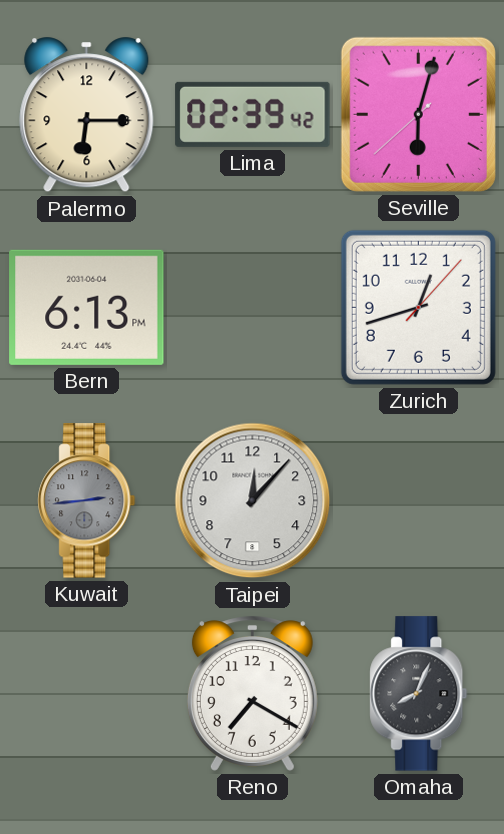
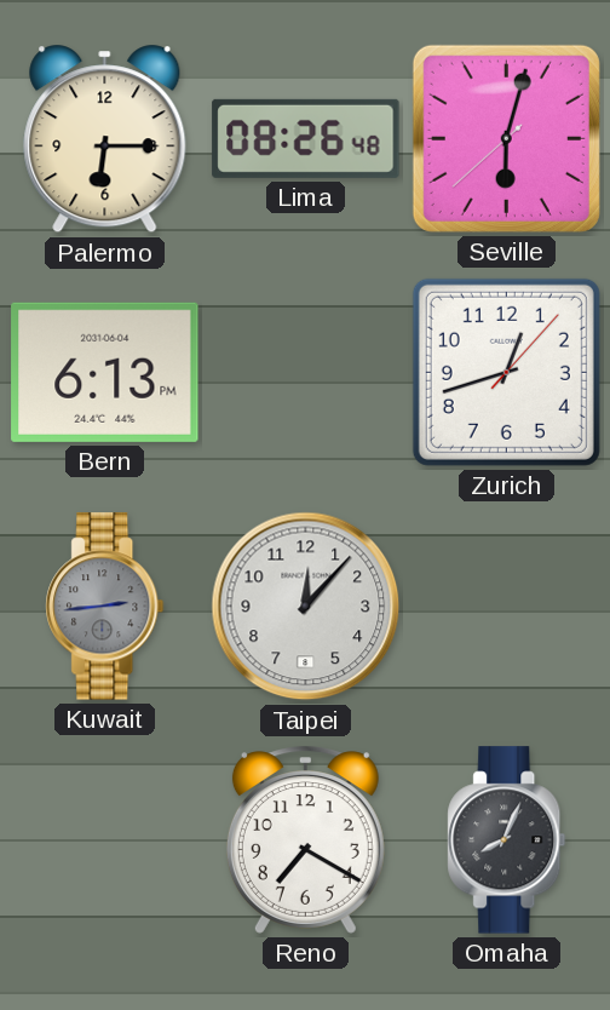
Lima: 02:39 -> 08:26 (306, 138)
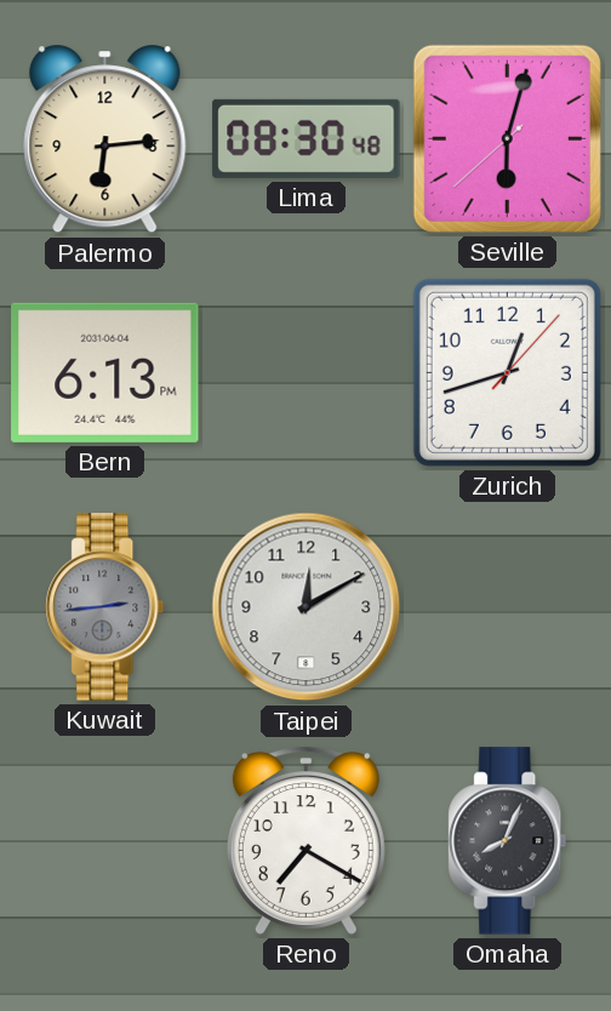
Palermo: 6:15 -> 6:14 (105, 139)
Lima: 08:26 -> 08:30 (307, 138)
Taipei: 12:07 -> 12:10 (307, 607)
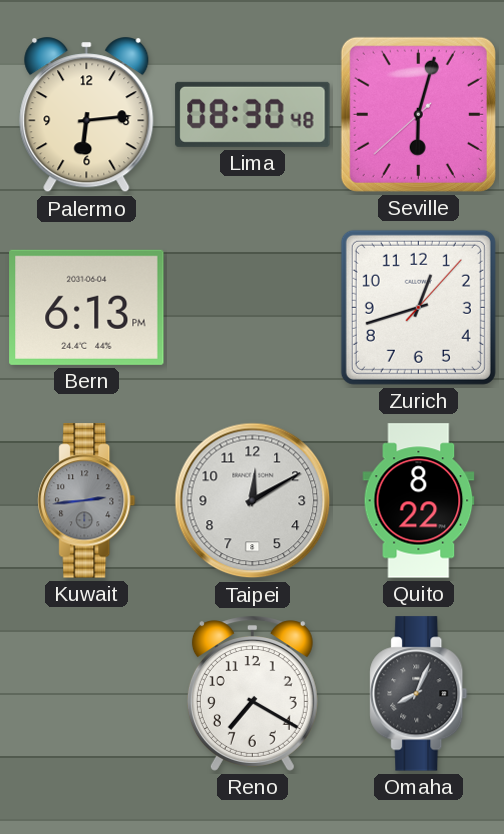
Quito: none -> 8:22 (419, 501)
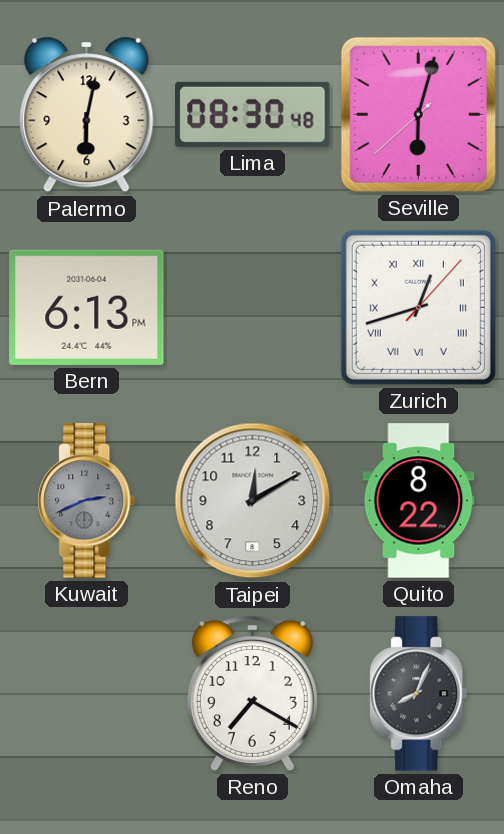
Palermo: 6:14 -> 6:02 (87, 115)
Zurich numerals: Arabic -> Roman (418, 307)
Kuwait: 2:44 -> 2:41 (87, 501)
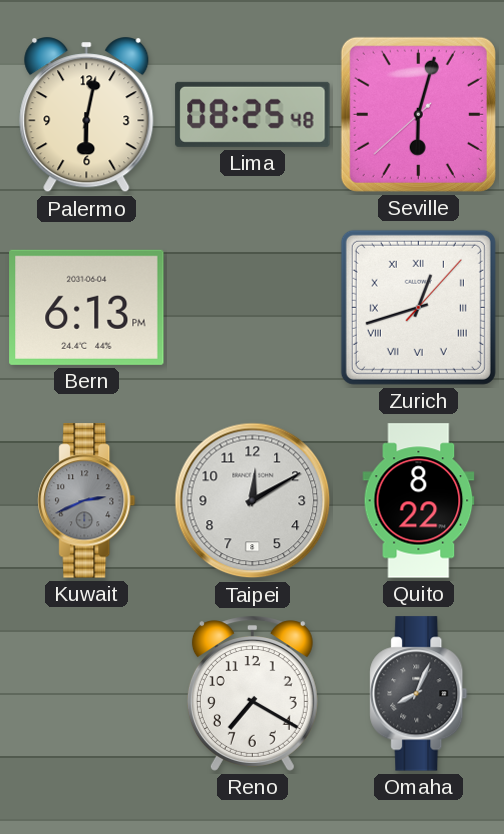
Lima: 08:30 -> 08:25 (253, 114)
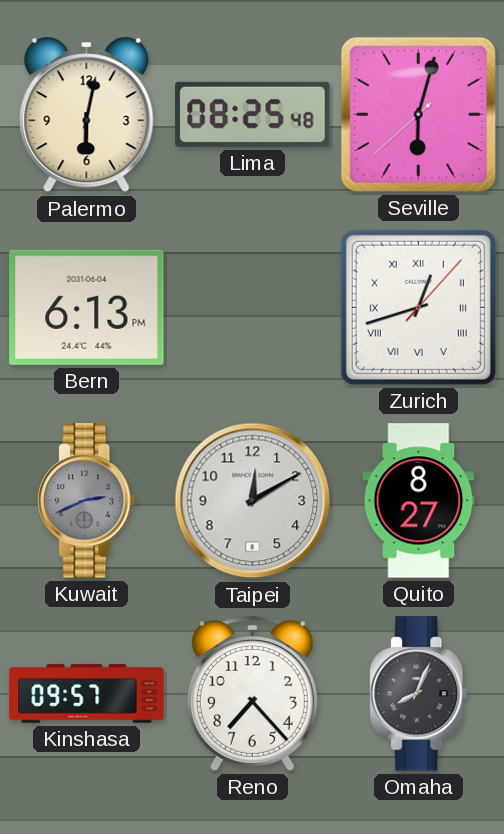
Quito: 8:22 -> 8:27 (419, 501)
Kinshasa: none -> 09:57 (87, 694)
Reno: 7:20 -> 7:23 (252, 694)
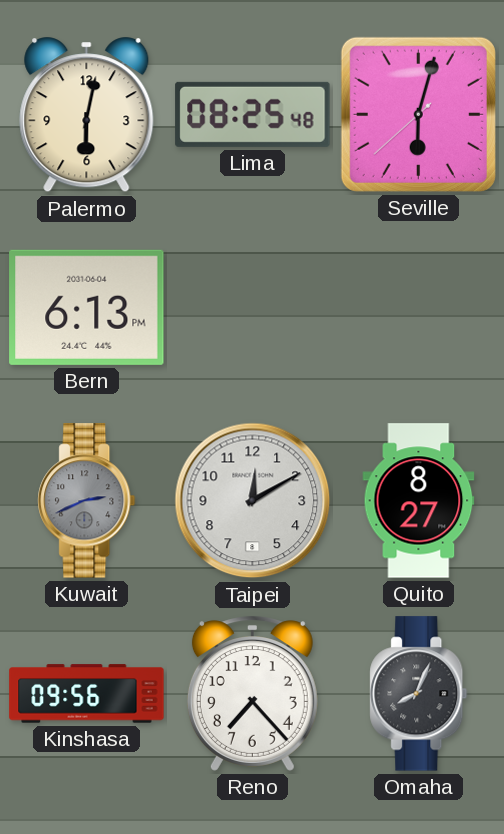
Zurich: 12:42 -> none (418, 307)
Kinshasa: 09:57 -> 09:56 (87, 694)
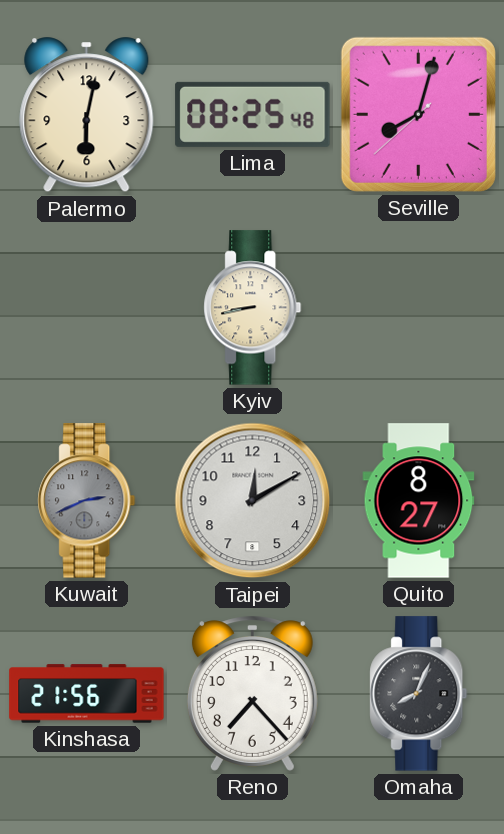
Seville: 6:02 -> 8:02 (418, 114)
Bern: 6:13 -> none (87, 307)
Kyiv: none -> 8:43 (253, 308)
Kinshasa: 09:56 -> 21:56 (87, 694)
